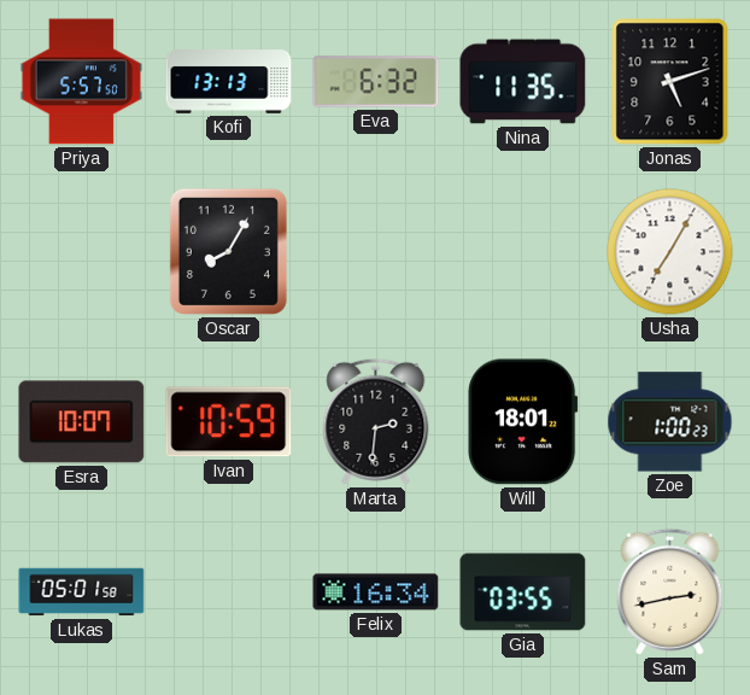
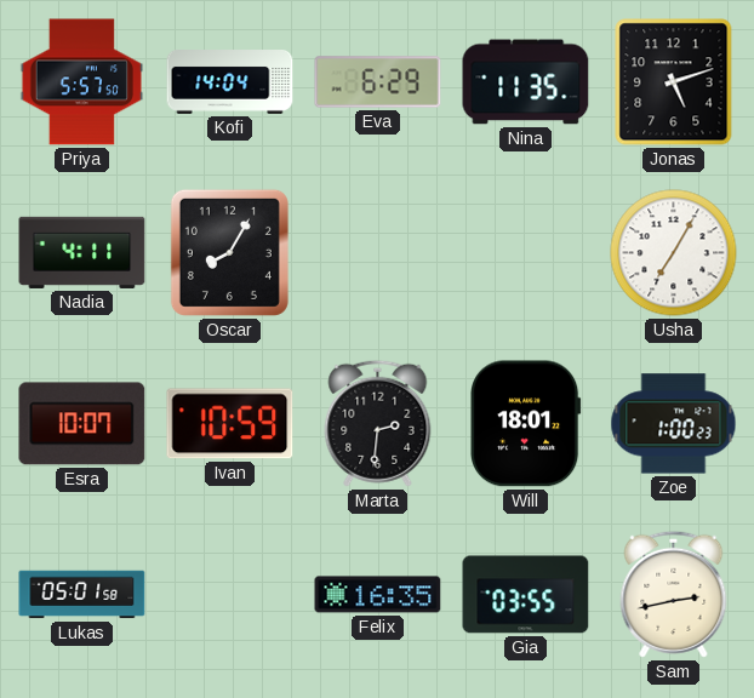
Kofi: 13:13 -> 14:04 (230, 82)
Eva: 6:32 -> 6:29 (378, 82)
Nadia: none -> 4:11 (82, 252)
Felix: 16:34 -> 16:35 (378, 595)
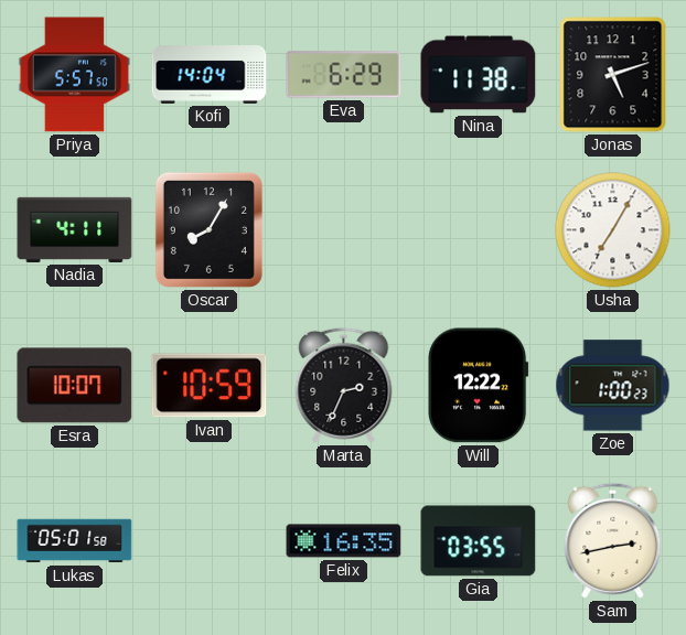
Nina: 11:35 -> 11:38 (479, 75)
Marta: 2:31 -> 2:34 (344, 385)
Will: 18:01 -> 12:22 (479, 386)
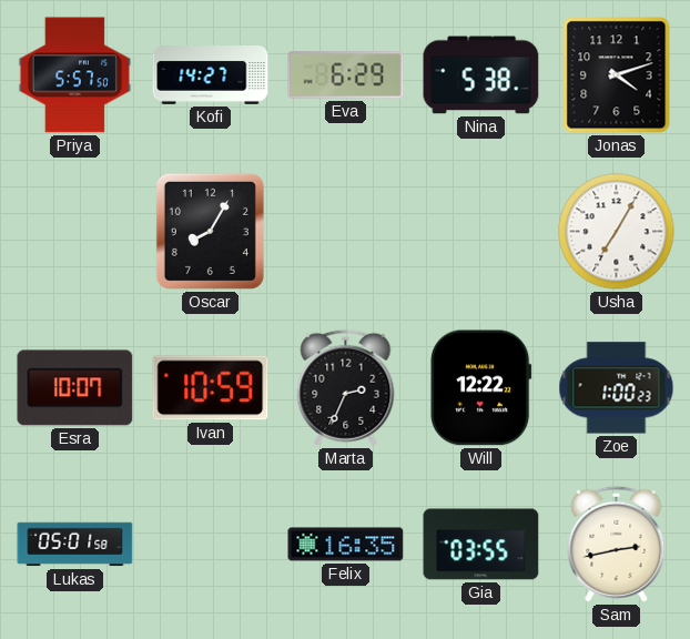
Kofi: 14:04 -> 14:27 (211, 75)
Nina: 11:38 -> 5:38 (481, 75)
Jonas: 5:12 -> 4:12 (617, 75)
Nadia: 4:11 -> none (75, 229)
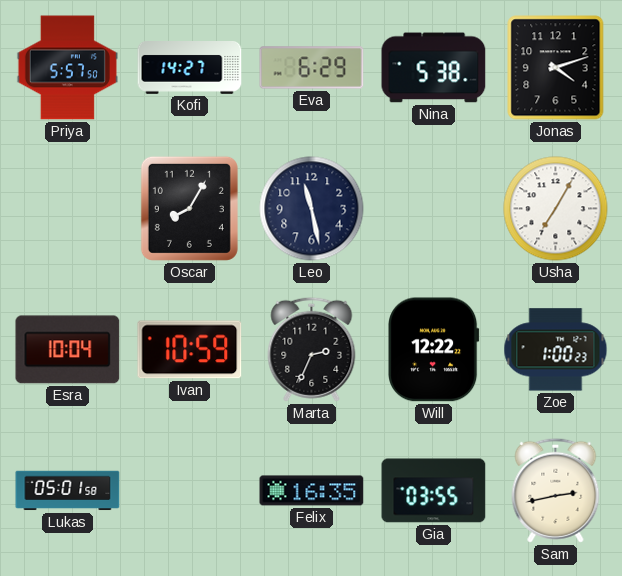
Leo: none -> 11:28 (312, 209)
Esra: 10:07 -> 10:04 (68, 350)
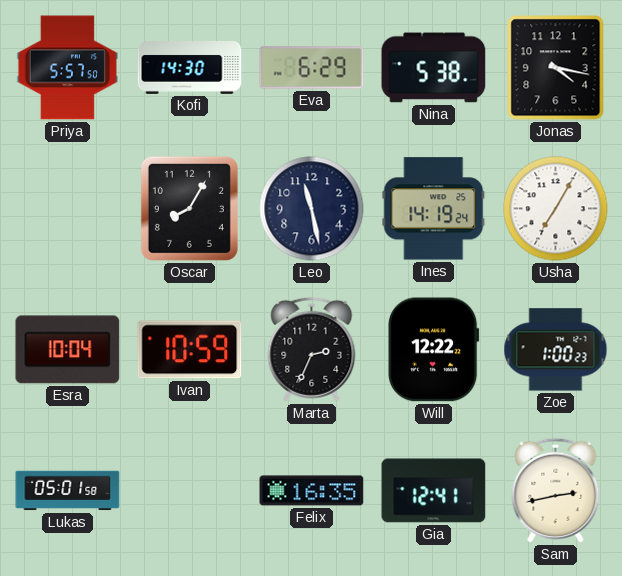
Kofi: 14:27 -> 14:30 (190, 68)
Jonas: 4:12 -> 4:17 (556, 68)
Ines: none -> 14:19 (434, 209)
Gia: 03:55 -> 12:41 (434, 491)
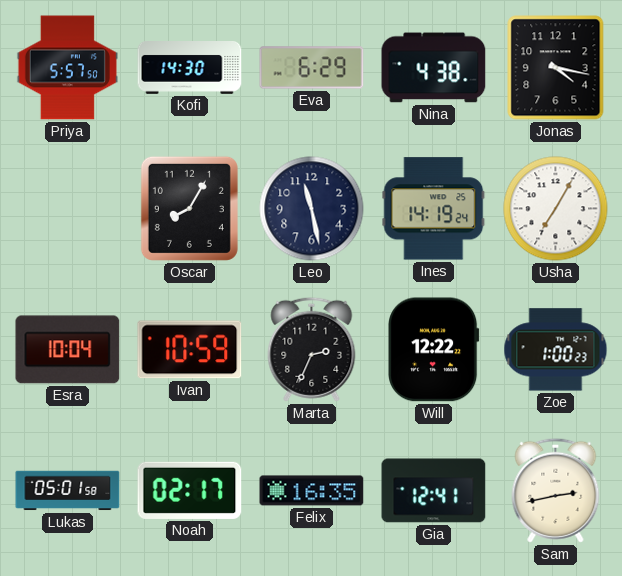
Nina: 5:38 -> 4:38 (434, 68)
Noah: none -> 02:17 (190, 490)
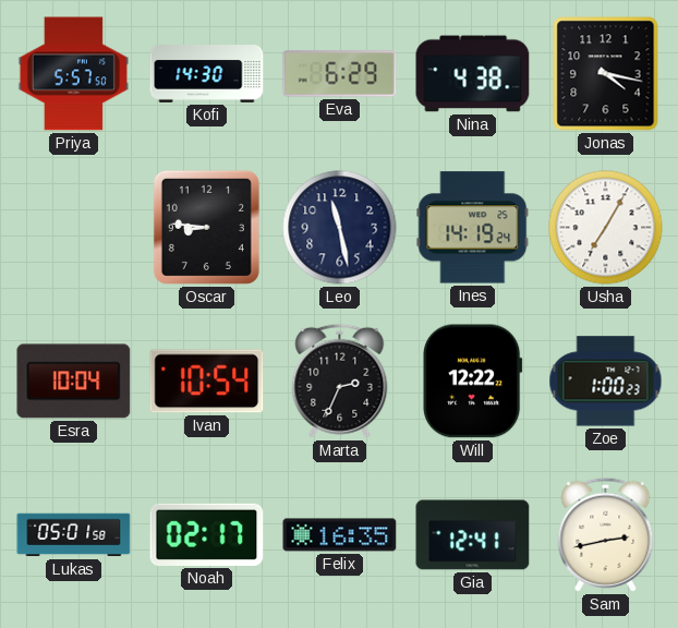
Oscar: 8:05 -> 8:46 (206, 227)
Ivan: 10:59 -> 10:54 (207, 382)
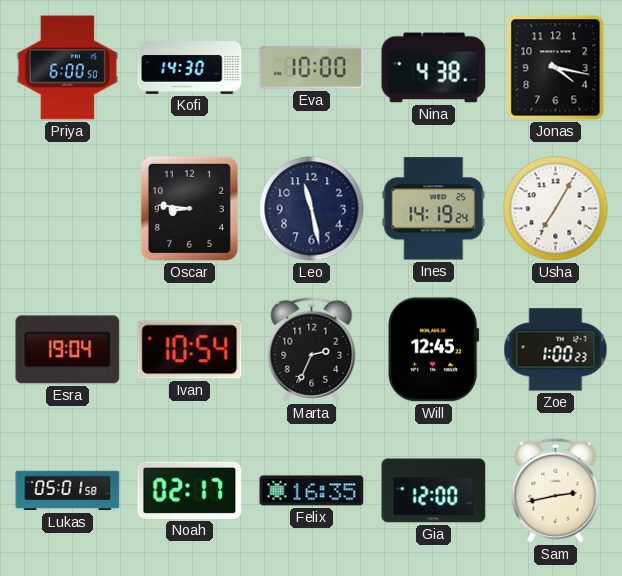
Priya: 5:57 -> 6:00 (67, 68)
Eva: 6:29 -> 10:00 (312, 68)
Esra: 10:04 -> 19:04 (68, 350)
Will: 12:22 -> 12:45 (434, 350)
Gia: 12:41 -> 12:00 (434, 491)
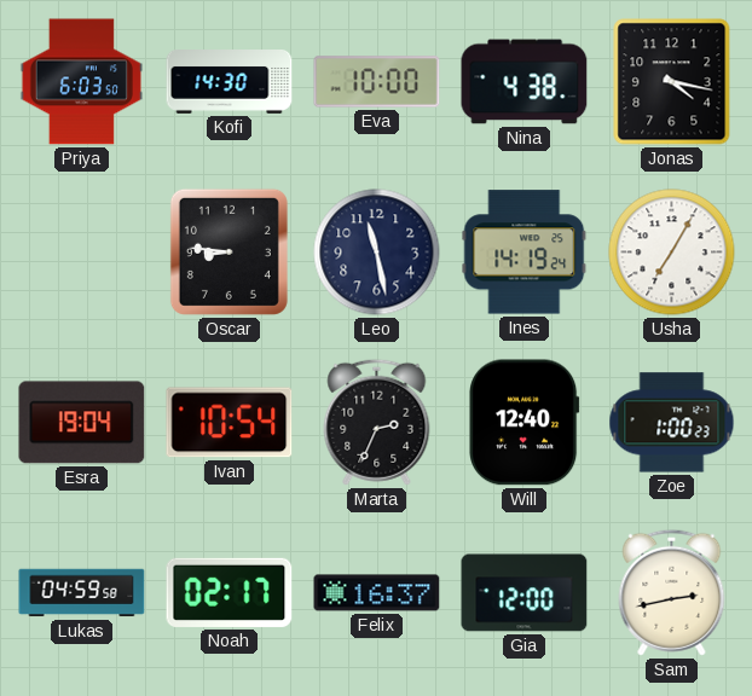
Priya: 6:00 -> 6:03 (81, 82)
Will: 12:45 -> 12:40 (525, 423)
Lukas: 05:01 -> 04:59 (82, 593)
Felix: 16:35 -> 16:37 (377, 593)
